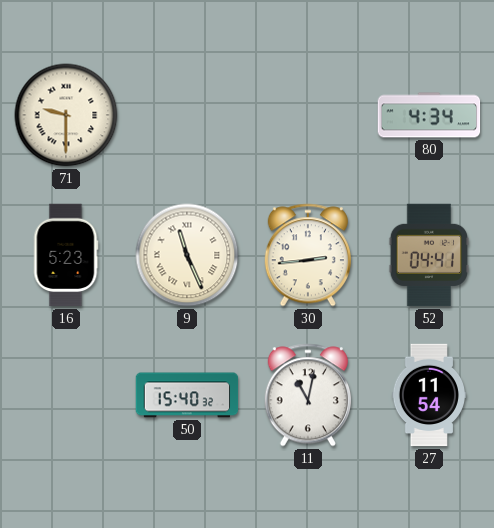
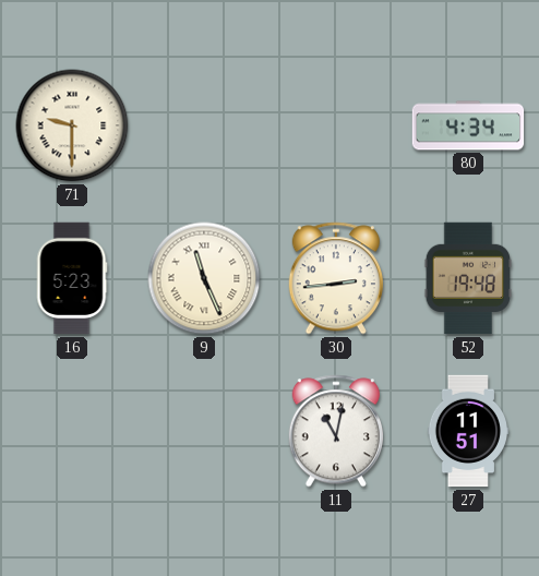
52: 04:41 -> 19:48 (467, 278)
50: 15:40 -> none (187, 395)
27: 11:54 -> 11:51 (467, 431)
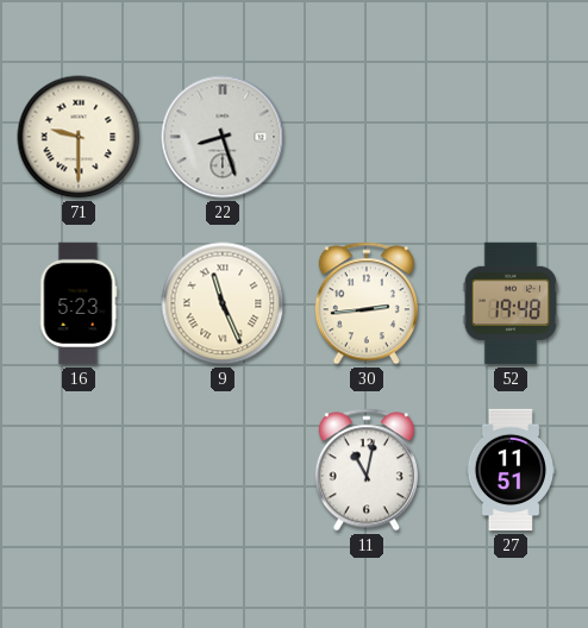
22: none -> 8:27 (223, 137)
80: 4:34 -> none (468, 125)
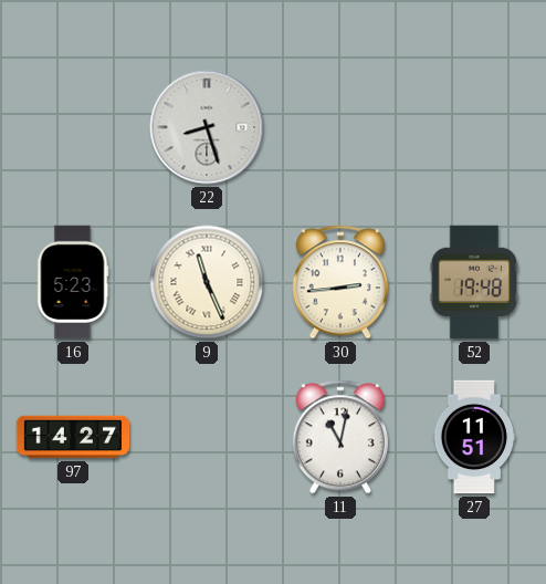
71: 9:30 -> none (79, 137)
97: none -> 14:27 (73, 437)
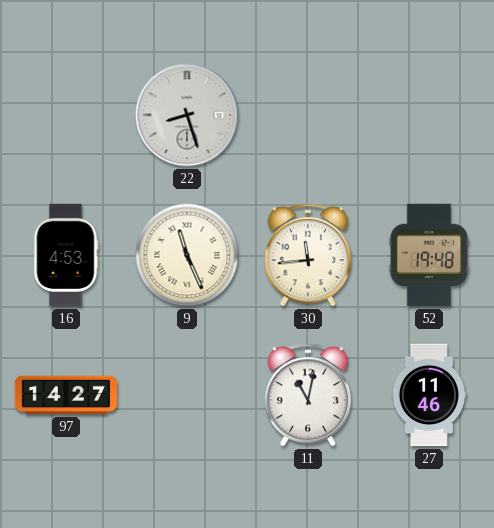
16: 5:23 -> 4:53 (66, 255)
30: 2:44 -> 11:44 (308, 255)
27: 11:51 -> 11:46 (428, 395)
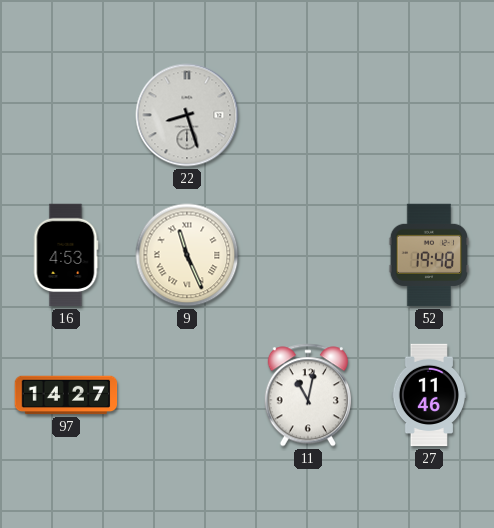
30: 11:44 -> none (308, 255)
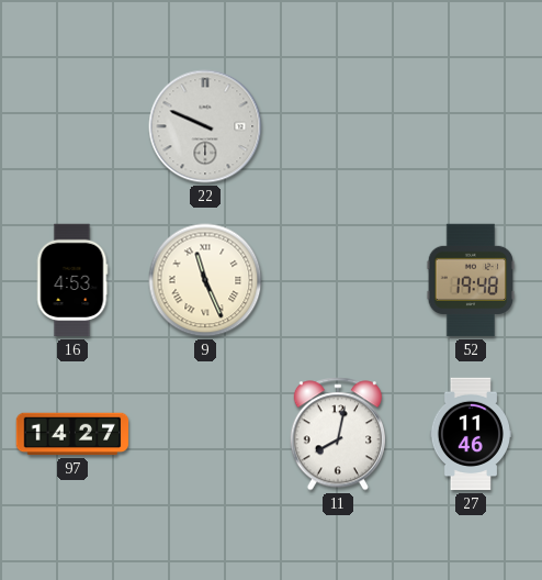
22: 8:27 -> 9:49 (205, 126)
11: 11:02 -> 8:02 (338, 434)
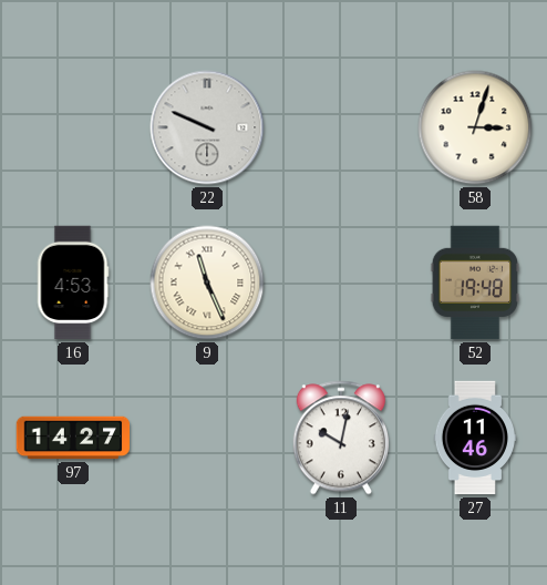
58: none -> 3:03 (475, 127)
11: 8:02 -> 10:02 (341, 438)
